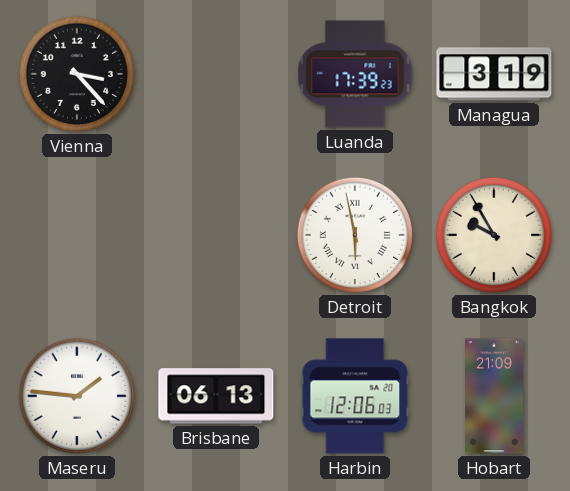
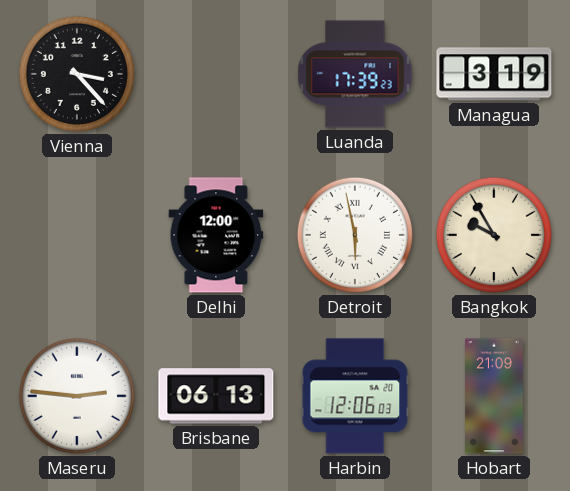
Delhi: none -> 12:00 (216, 235)
Maseru: 1:46 -> 2:46 (77, 396)
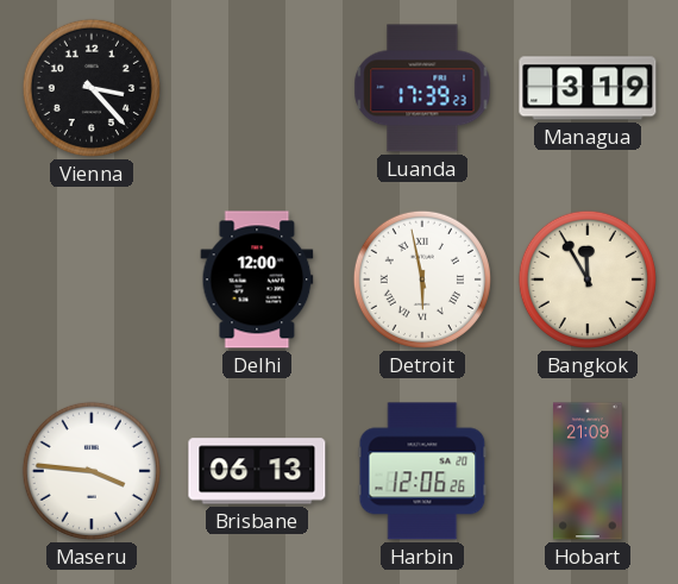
Bangkok: 9:55 -> 11:55 (588, 280)
Maseru: 2:46 -> 3:46 (92, 471)
Harbin: 12:06:03 -> 12:06:26 (422, 471)
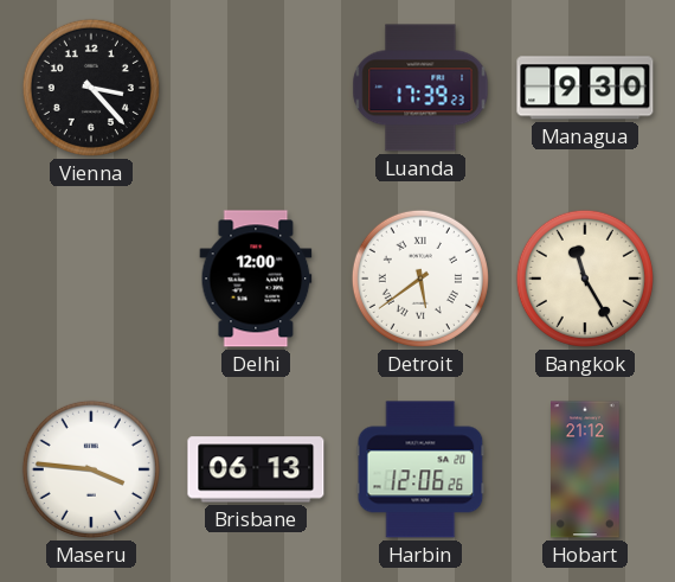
Managua: 3:19 -> 9:30 (585, 88)
Detroit: 5:58 -> 5:39 (420, 279)
Bangkok: 11:55 -> 11:25 (585, 279)
Hobart: 21:09 -> 21:12 (586, 469)
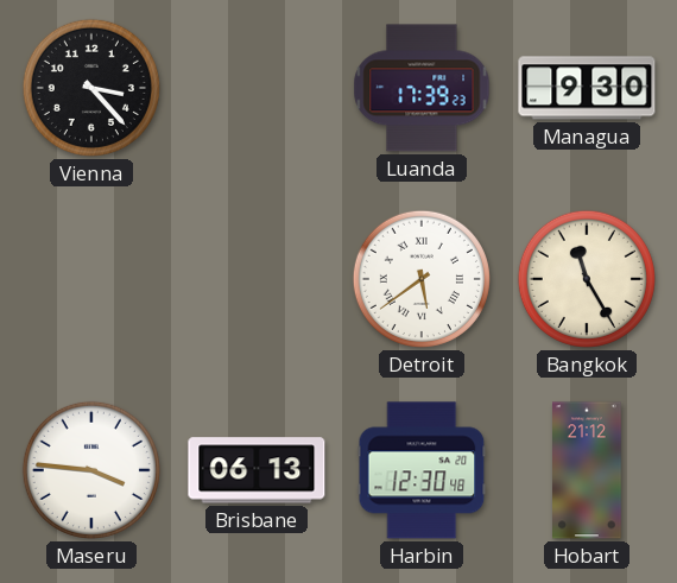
Delhi: 12:00 -> none (256, 279)
Harbin: 12:06 -> 12:30 (422, 470)
